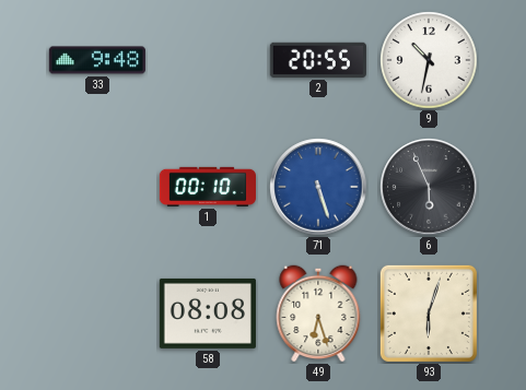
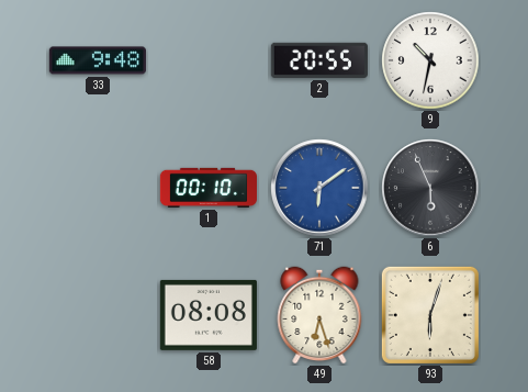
71: 5:27 -> 6:09 (319, 188)
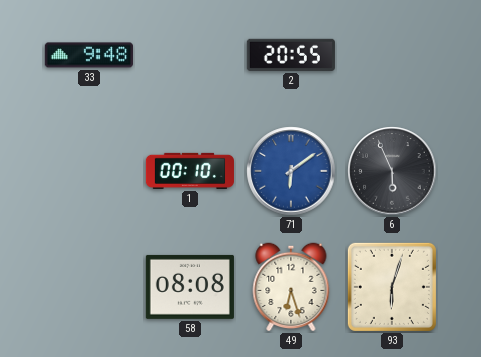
9: 10:32 -> none (430, 60)
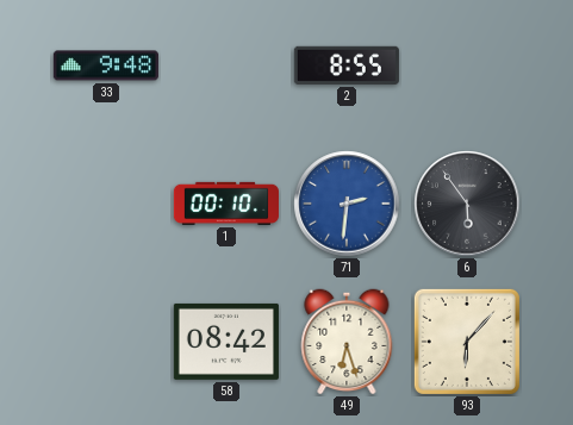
2: 20:55 -> 8:55 (347, 65)
71: 6:09 -> 2:31 (347, 204)
6: 5:56 -> 5:54 (467, 204)
58: 08:08 -> 08:42 (226, 342)
93: 6:03 -> 6:07 (467, 342)
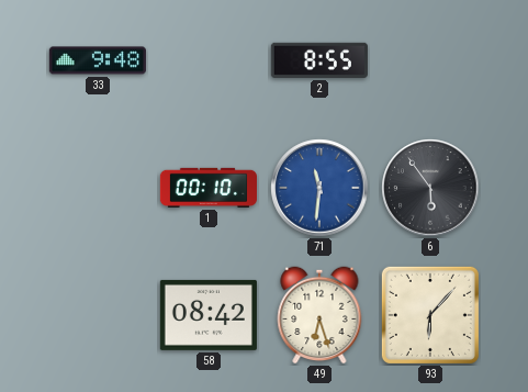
71: 2:31 -> 11:31 (319, 188)
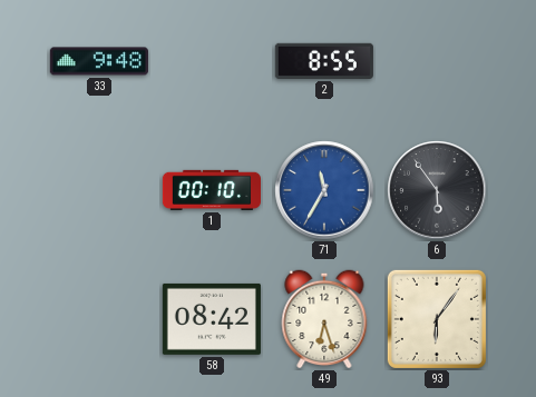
71: 11:31 -> 11:35 (324, 190)
93: 6:07 -> 6:06 (437, 319)
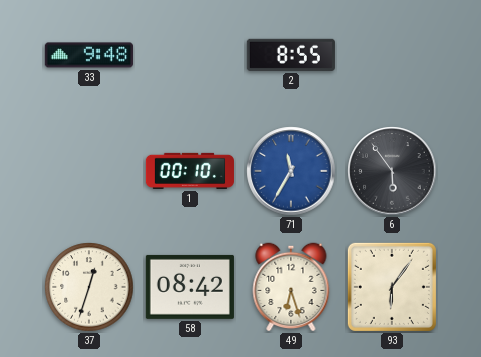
37: none -> 12:33 (89, 287)
